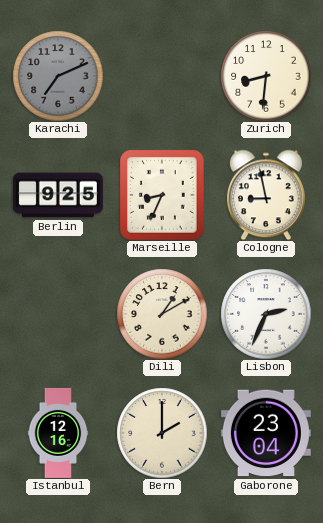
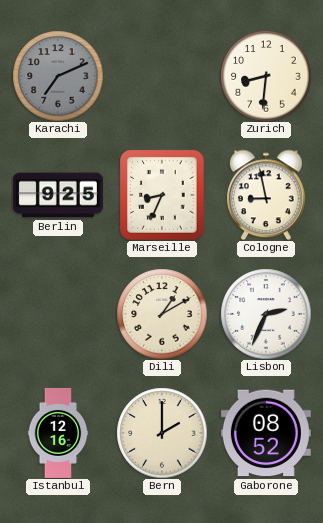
Gaborone: 23:04 -> 08:52 (266, 433)
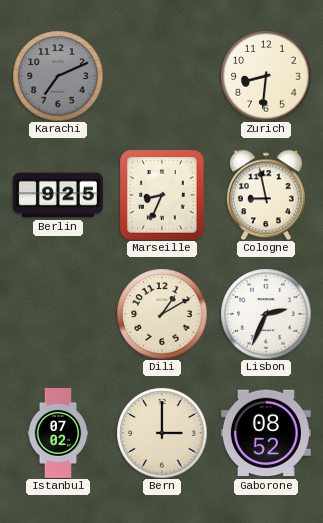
Istanbul: 12:16 -> 07:02 (58, 433)
Bern: 2:00 -> 3:00 (162, 433)
